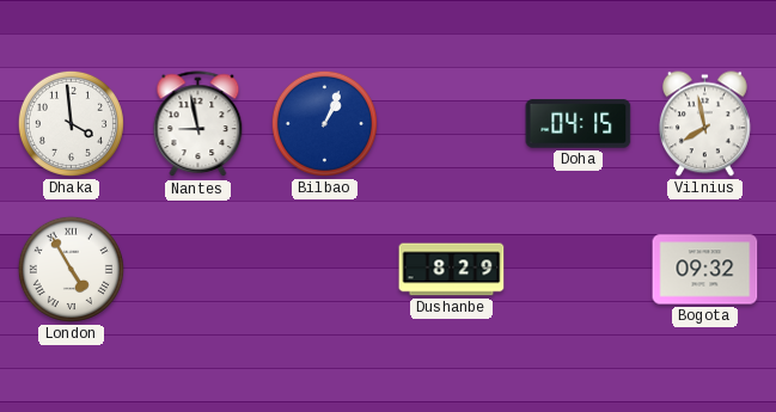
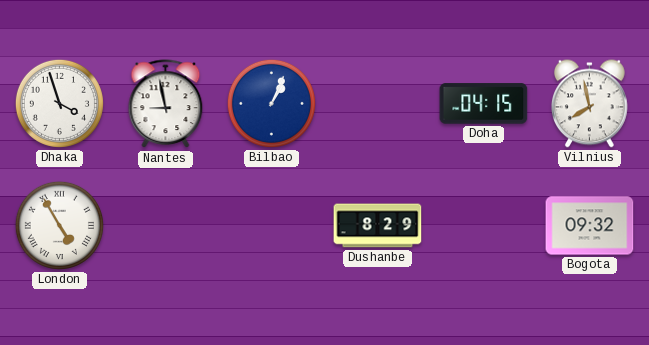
Dhaka: 3:59 -> 3:57 (59, 103)
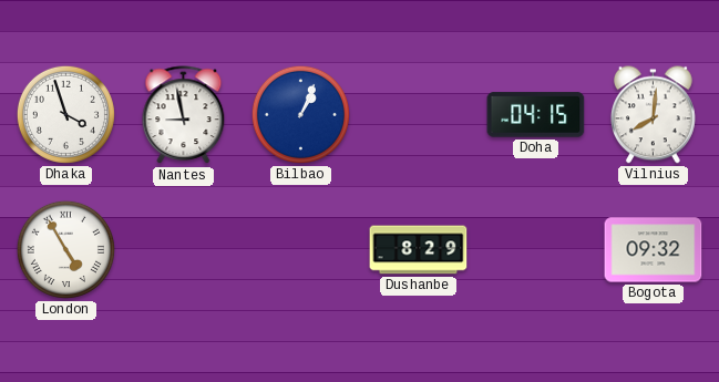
Vilnius: 7:58 -> 8:01 (654, 115)
